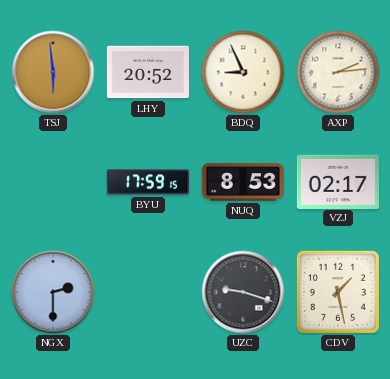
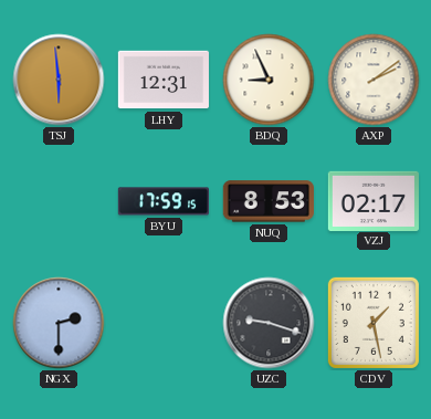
LHY: 20:52 -> 12:31 (164, 80)
AXP: 2:14 -> 2:09 (374, 80)
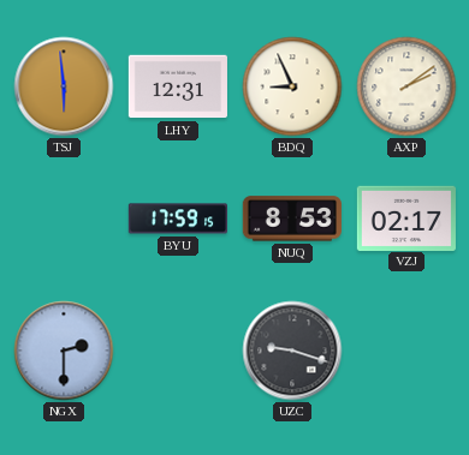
CDV: 1:28 -> none (374, 323)
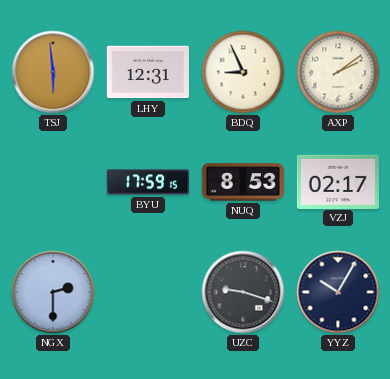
YYZ: none -> 10:05 (338, 292)
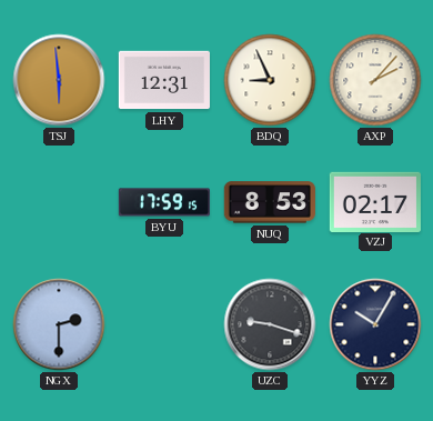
AXP: 2:09 -> 2:07 (375, 80)
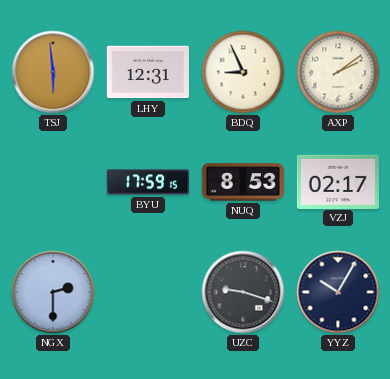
AXP: 2:07 -> 2:09 (338, 72)
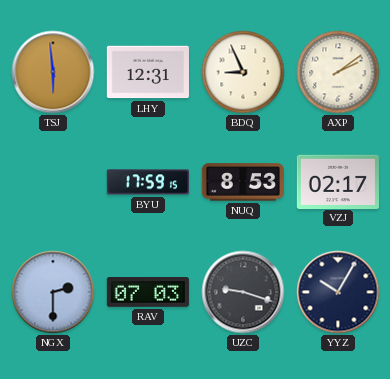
RAV: none -> 07:03 (148, 293)
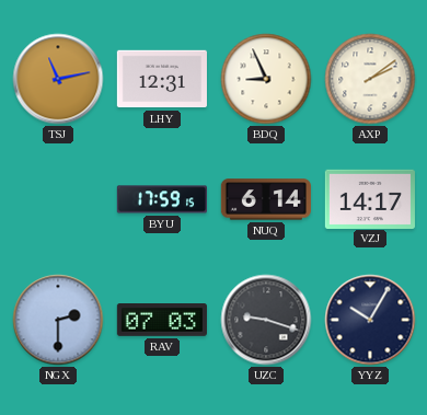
TSJ: 5:59 -> 11:13 (58, 79)
NUQ: 8:53 -> 6:14 (266, 199)
VZJ: 02:17 -> 14:17 (370, 198)
